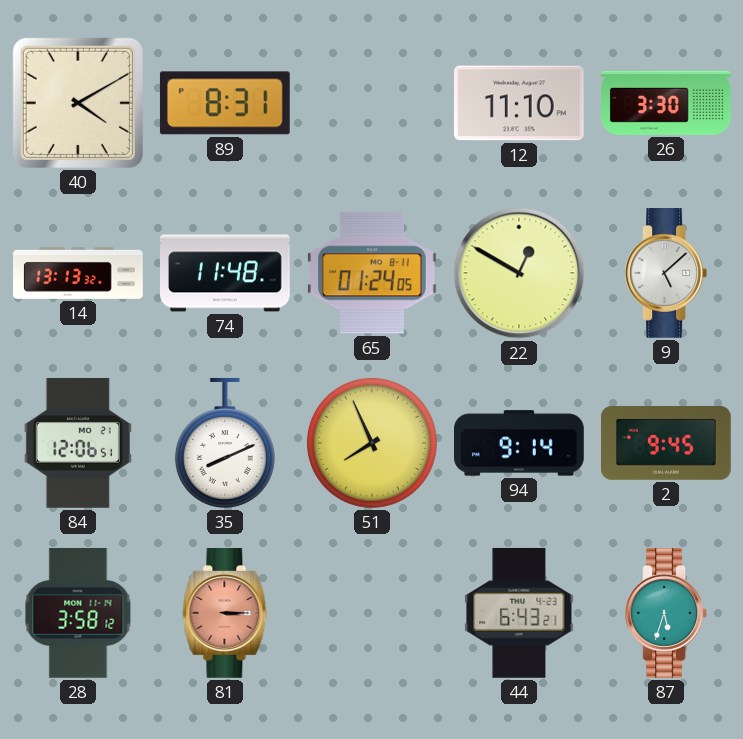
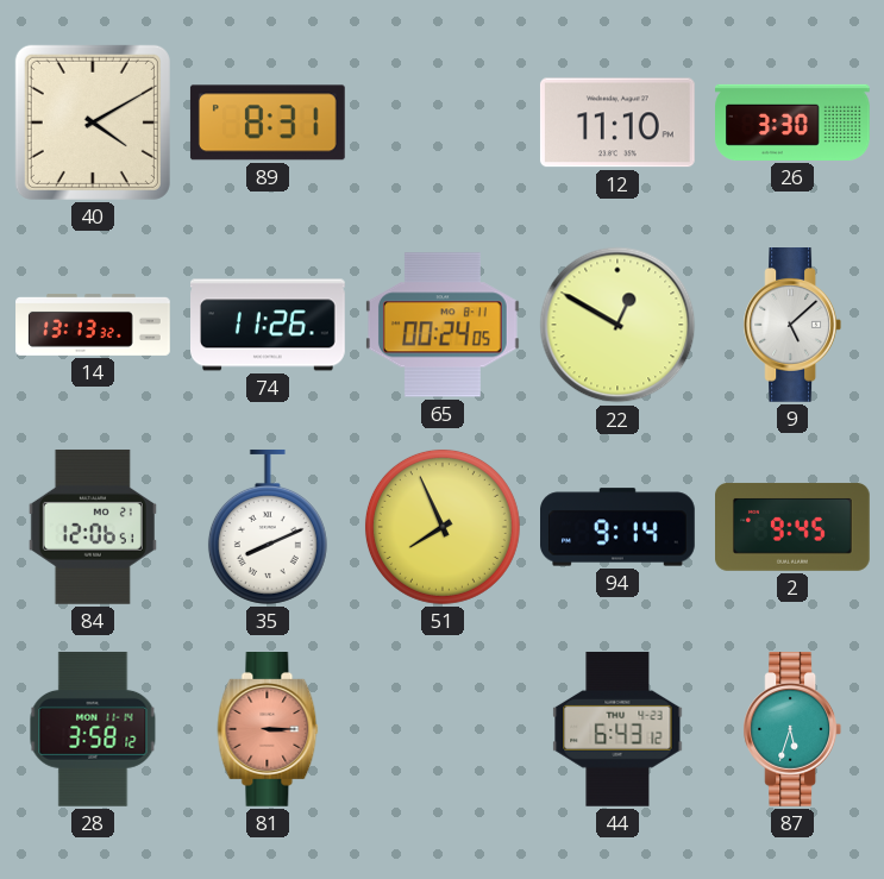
74: 11:48 -> 11:26 (269, 325)
65: 01:24 -> 00:24 (443, 325)
44: 6:43:21 -> 6:43:12 (617, 729)
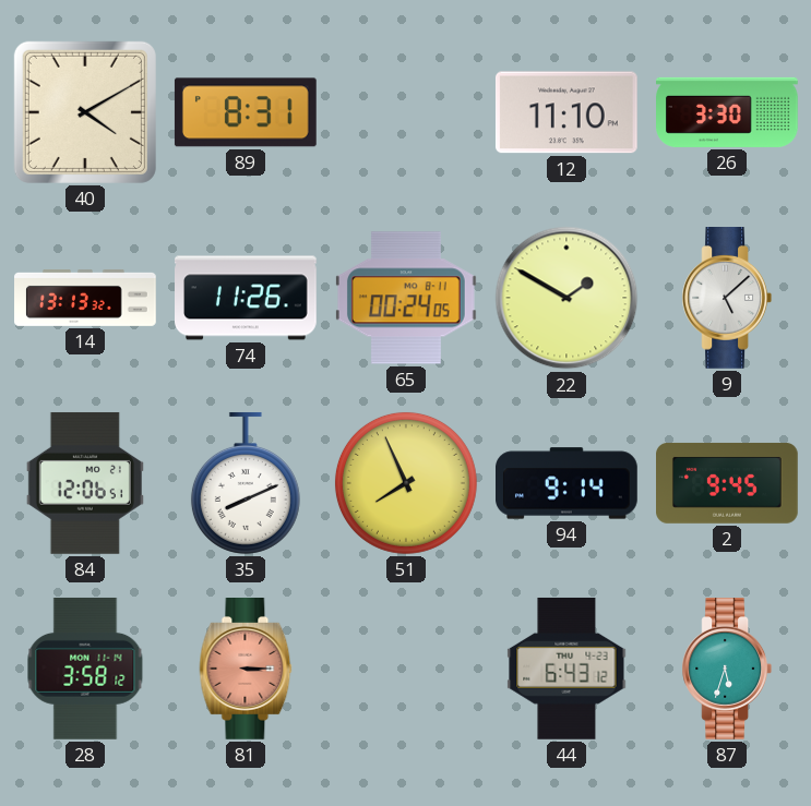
22: 12:50 -> 1:50 (566, 298)
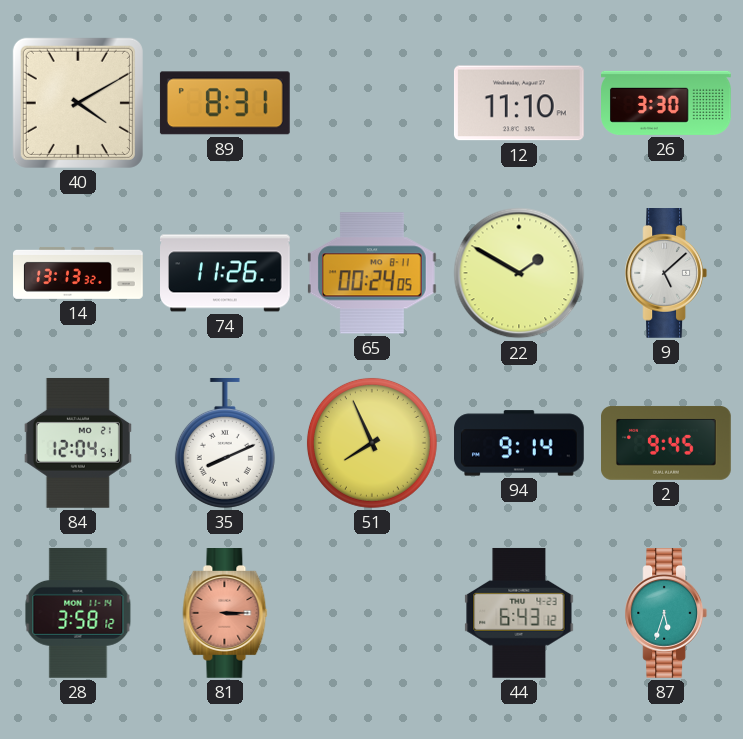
84: 12:06 -> 12:04 (78, 443)
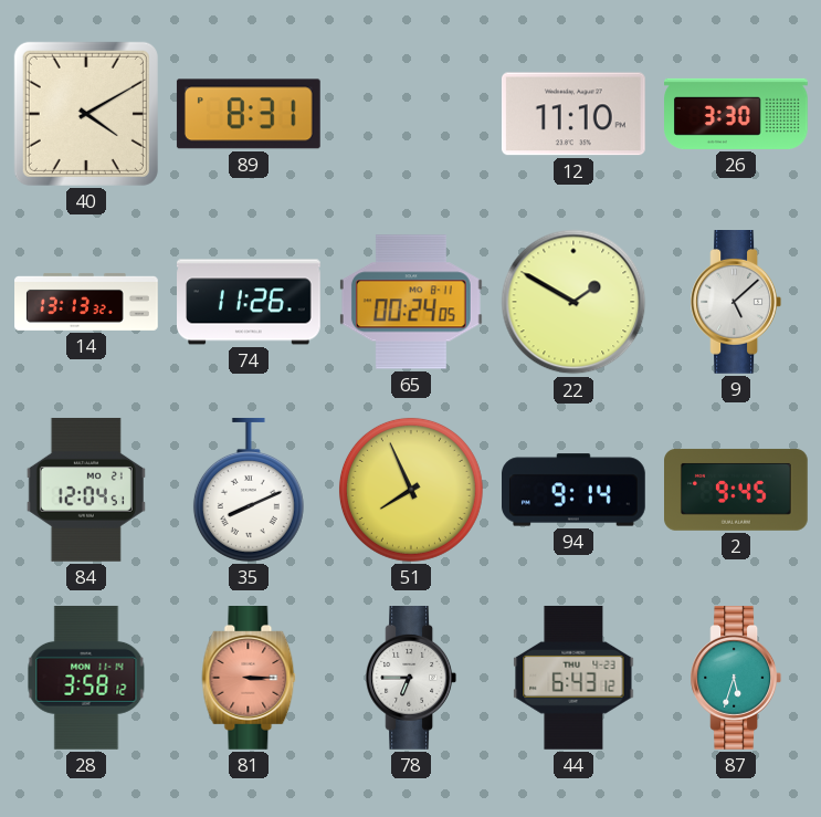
78: none -> 6:45 (411, 679)
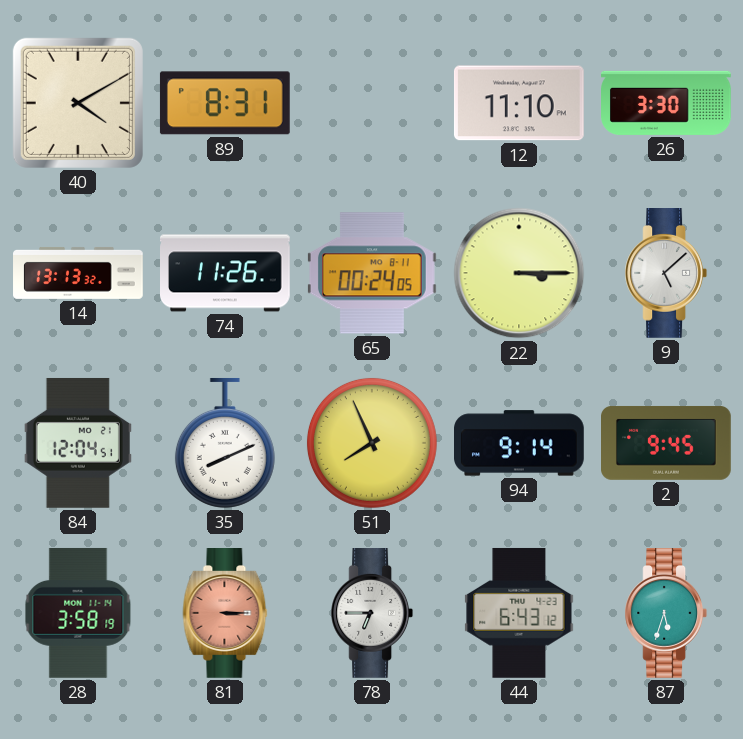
22: 1:50 -> 3:15 (519, 273)
28: 3:58:12 -> 3:58:19 (78, 613)
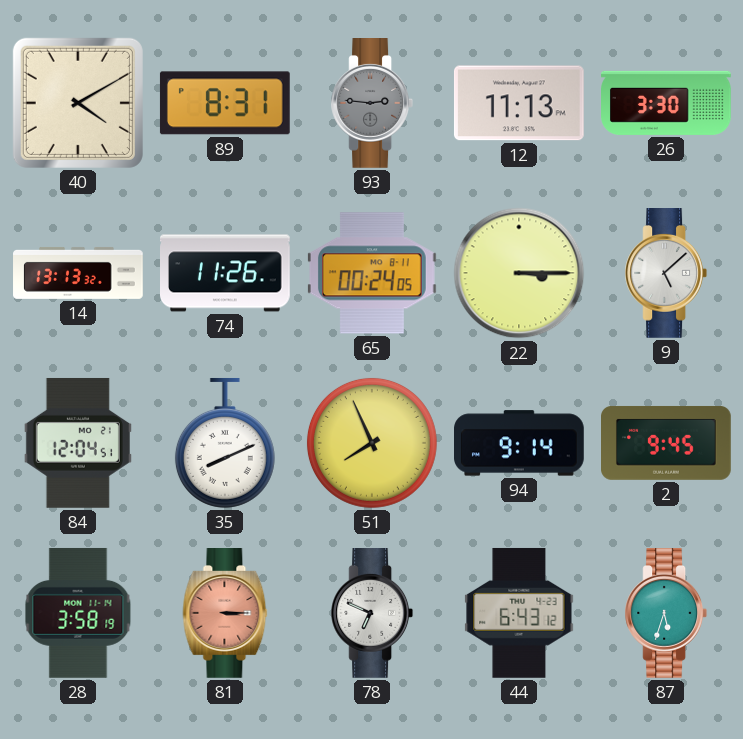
93: none -> 2:46 (372, 104)
12: 11:10 -> 11:13 (519, 103)
78: 6:45 -> 6:49 (372, 614)
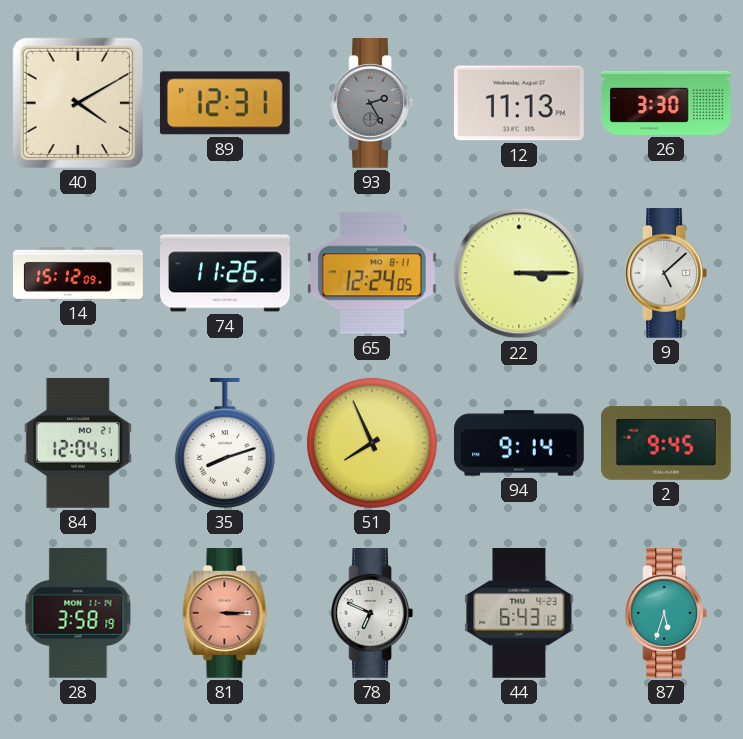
89: 8:31 -> 12:31 (225, 103)
93: 2:46 -> 2:25 (372, 104)
14: 13:13 -> 15:12 (78, 273)
65: 00:24 -> 12:24 (372, 273)
35: 8:11 -> 8:12 (225, 443)
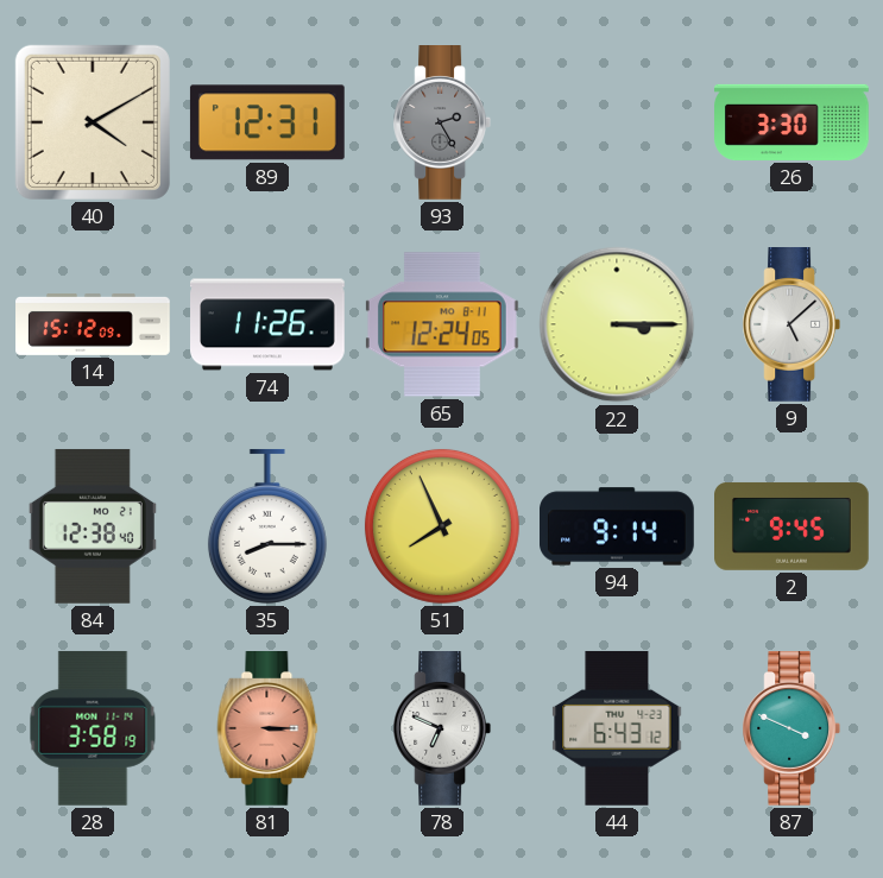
12: 11:13 -> none (519, 103)
84: 12:04 -> 12:38 (93, 526)
35: 8:12 -> 8:15 (267, 526)
87: 5:33 -> 3:49 (791, 729)
